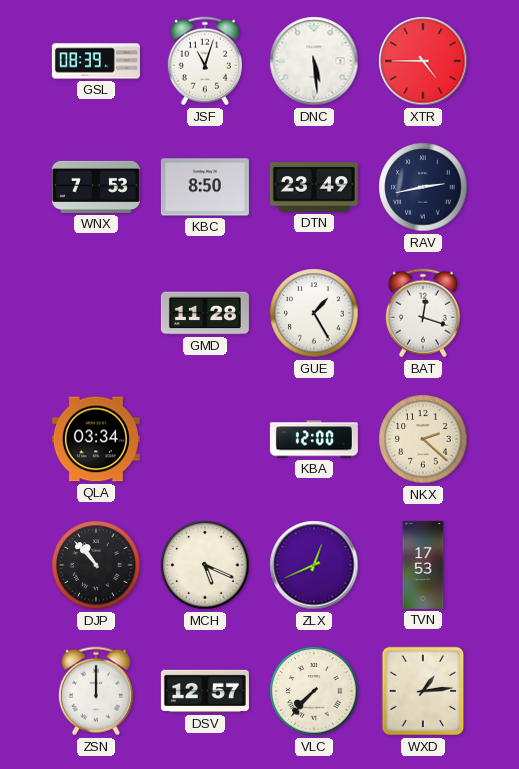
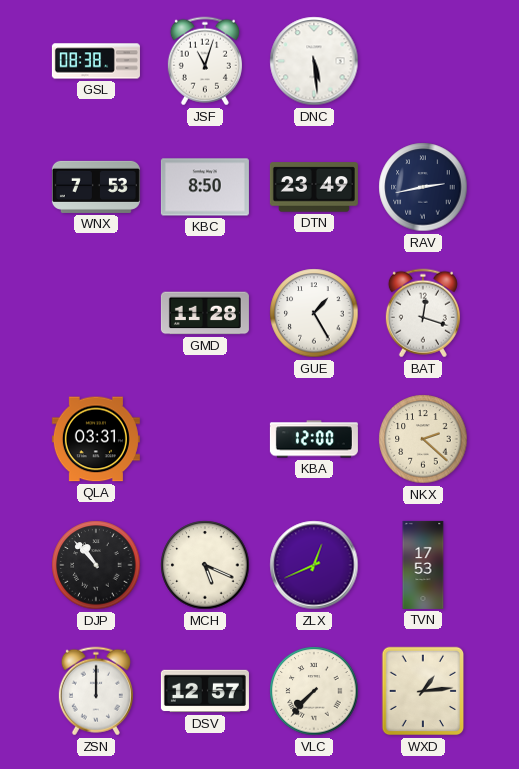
GSL: 08:39 -> 08:38 (96, 61)
XTR: 4:45 -> none (423, 61)
QLA: 03:34 -> 03:31 (96, 439)
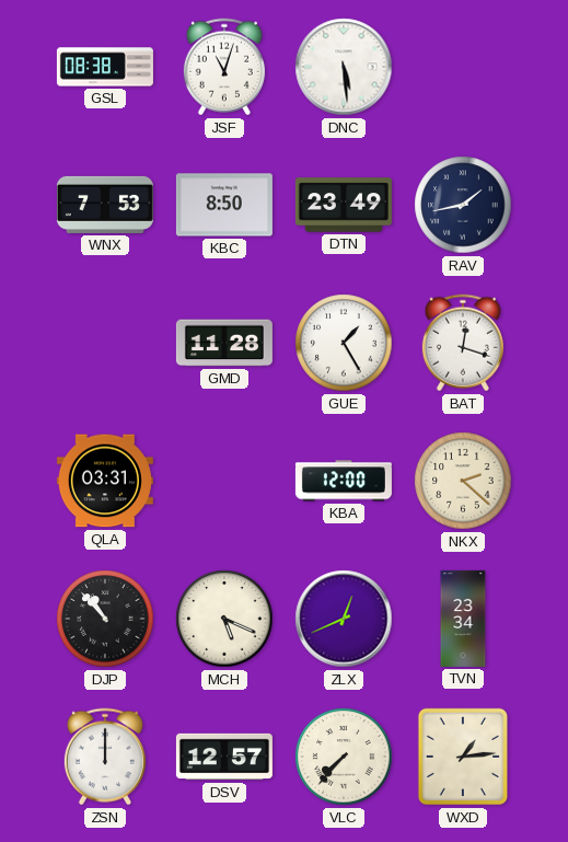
RAV: 2:43 -> 1:43 (463, 205)
TVN: 17:53 -> 23:34 (463, 619)
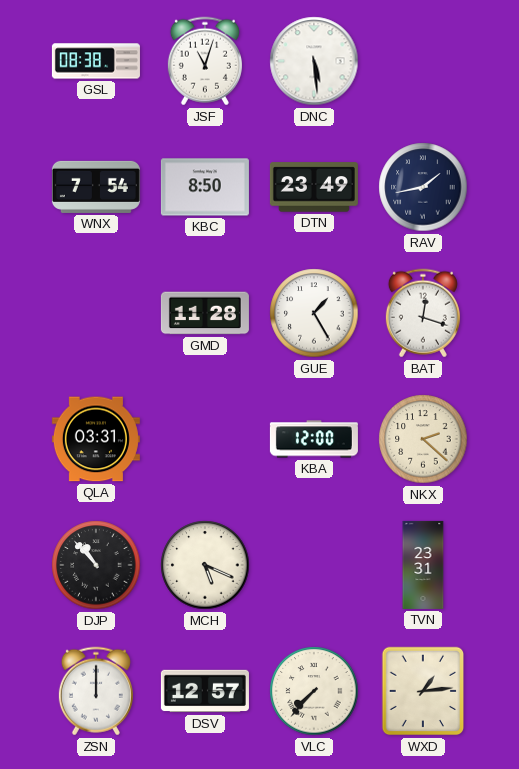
WNX: 7:53 -> 7:54 (96, 187)
ZLX: 12:41 -> none (344, 619)
TVN: 23:34 -> 23:31 (423, 565)
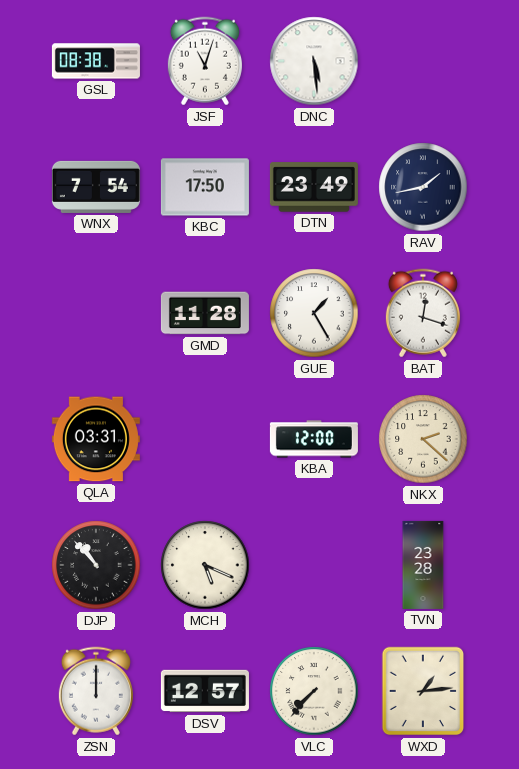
KBC: 8:50 -> 17:50 (205, 187)
TVN: 23:31 -> 23:28 (423, 565)
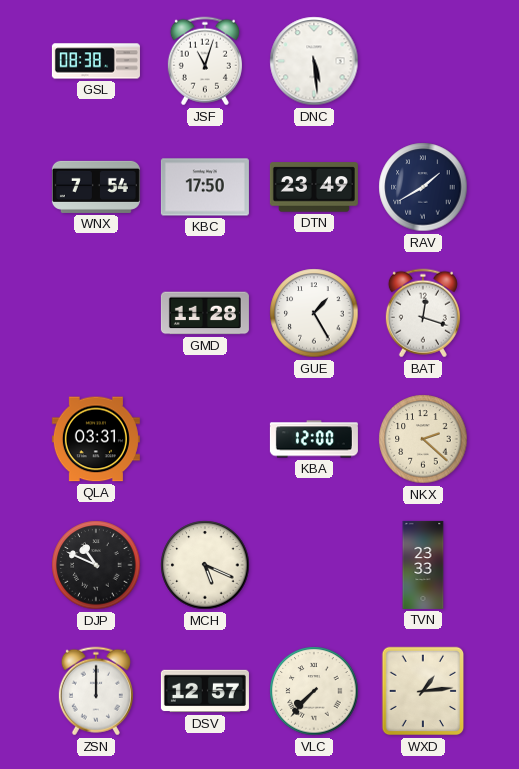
RAV: 1:43 -> 1:40 (423, 187)
DJP: 10:53 -> 10:49 (96, 565)
TVN: 23:28 -> 23:33 (423, 565)
